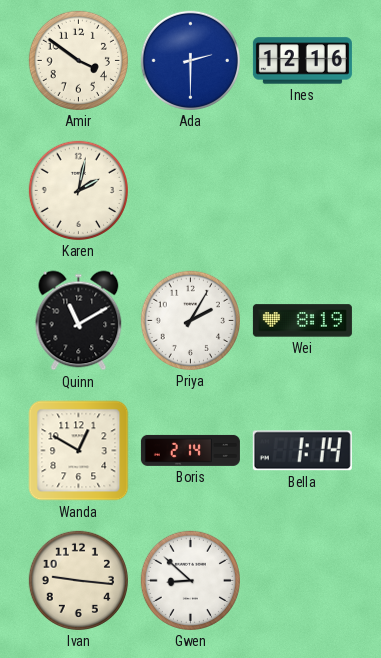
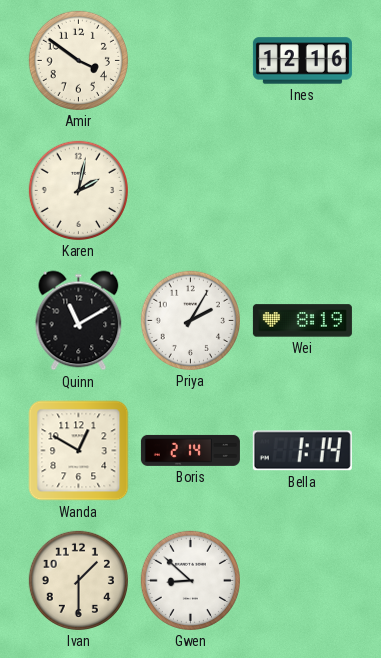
Ada: 2:30 -> none (190, 60)
Ivan: 9:16 -> 1:30 (78, 580)
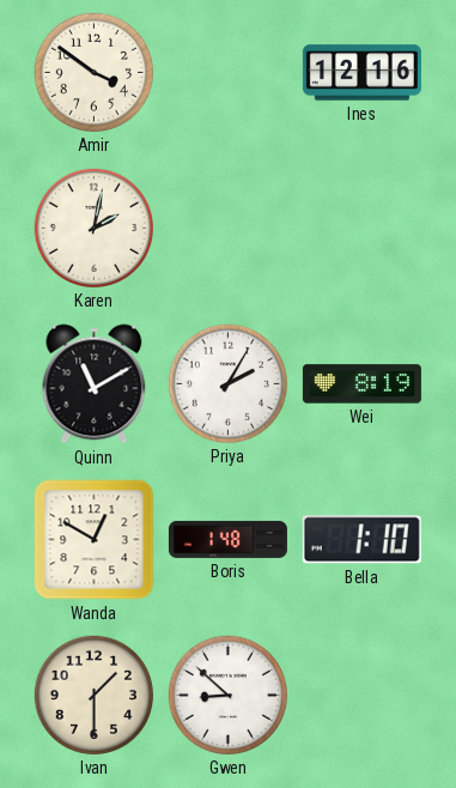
Boris: 2:14 -> 1:48 (227, 539)
Bella: 1:14 -> 1:10 (361, 540)
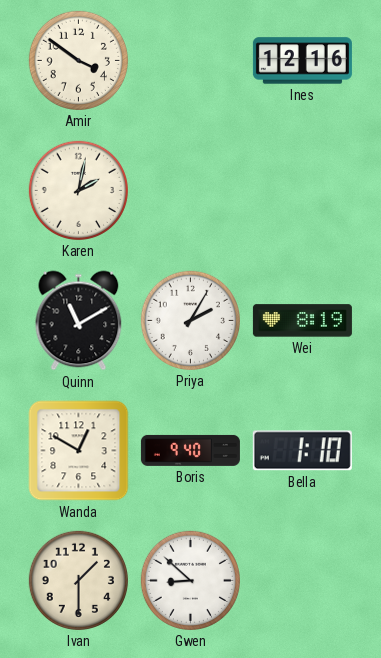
Boris: 1:48 -> 9:40 (190, 450)
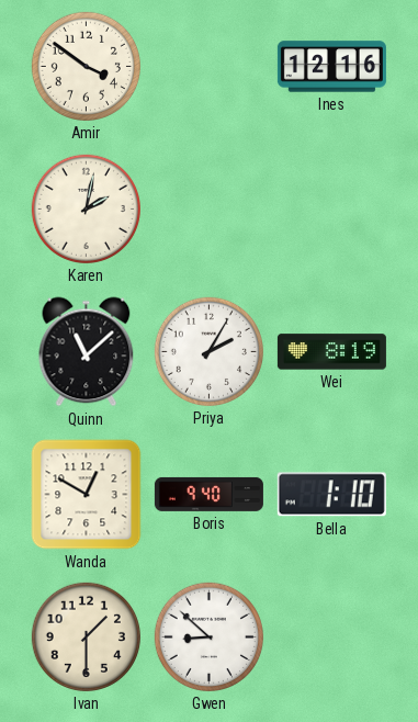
Quinn: 11:10 -> 11:08 (87, 352)
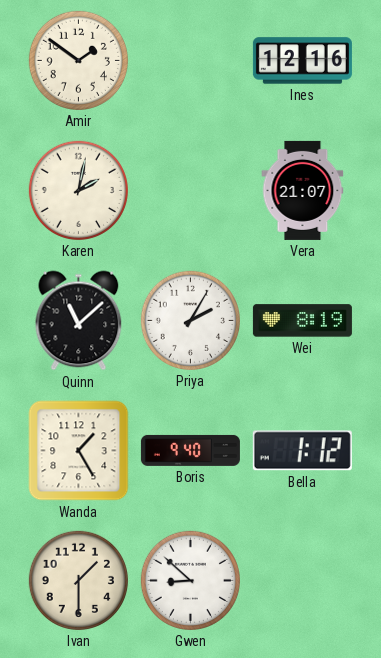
Amir: 3:51 -> 1:51 (78, 60)
Vera: none -> 21:07 (303, 190)
Wanda: 12:50 -> 1:25 (79, 451)
Bella: 1:10 -> 1:12 (302, 451)
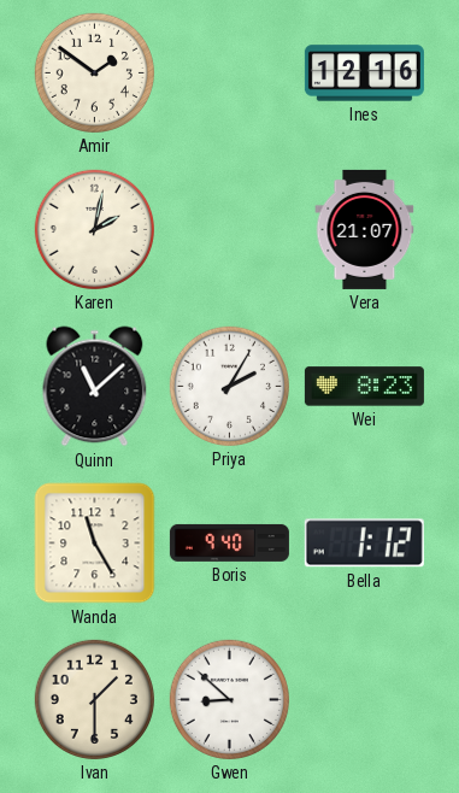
Wei: 8:19 -> 8:23 (364, 387)
Wanda: 1:25 -> 11:25 (95, 544)
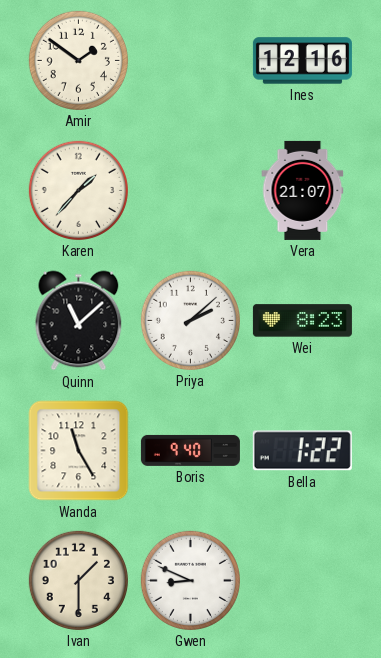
Karen: 2:02 -> 1:37 (78, 190)
Priya: 2:05 -> 2:08 (190, 320)
Bella: 1:12 -> 1:22 (302, 451)
Gwen: 8:52 -> 8:49 (190, 580)
